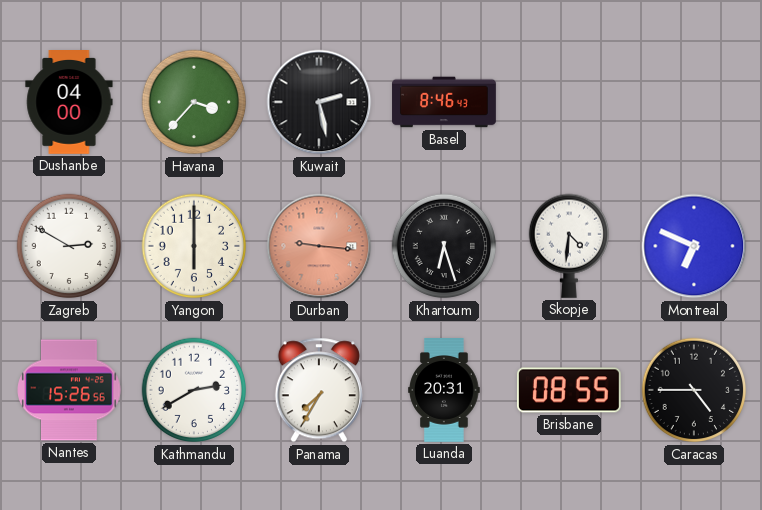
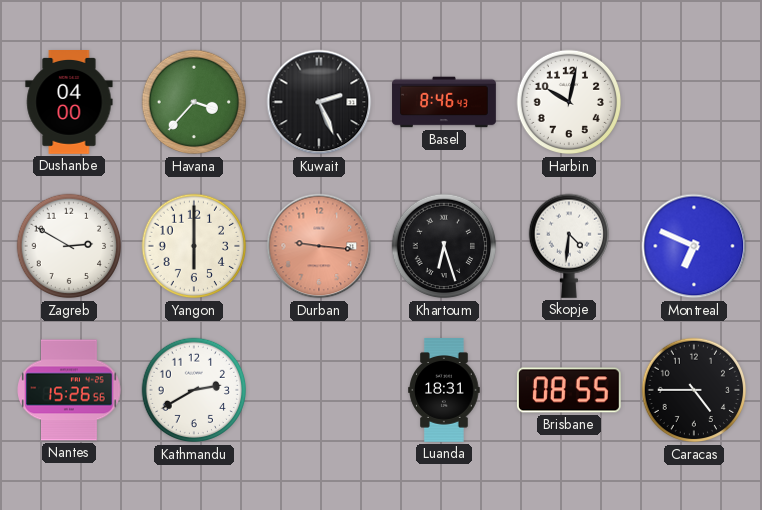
Kuwait: 2:28 -> 2:26 (319, 102)
Harbin: none -> 10:02 (569, 102)
Panama: 7:35 -> none (319, 390)
Luanda: 20:31 -> 18:31 (444, 391)
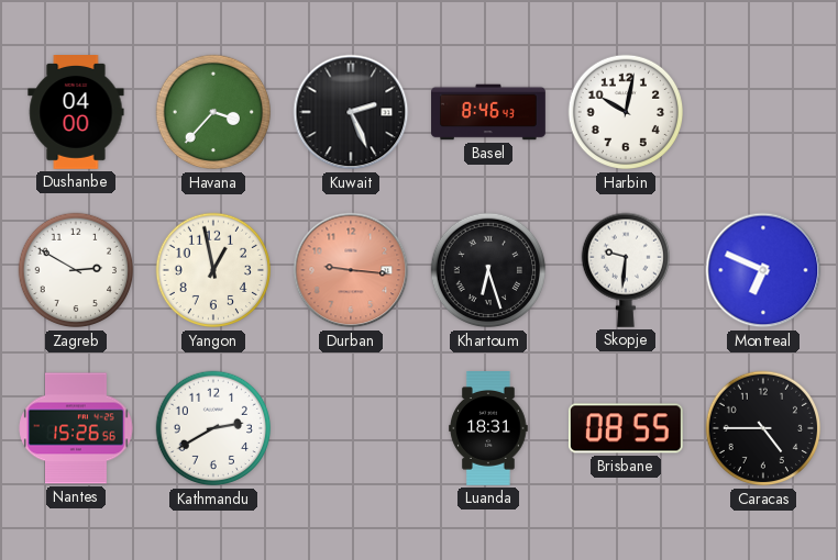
Yangon: 6:00 -> 12:58 (213, 270)
Skopje: 4:31 -> 9:31 (625, 270)
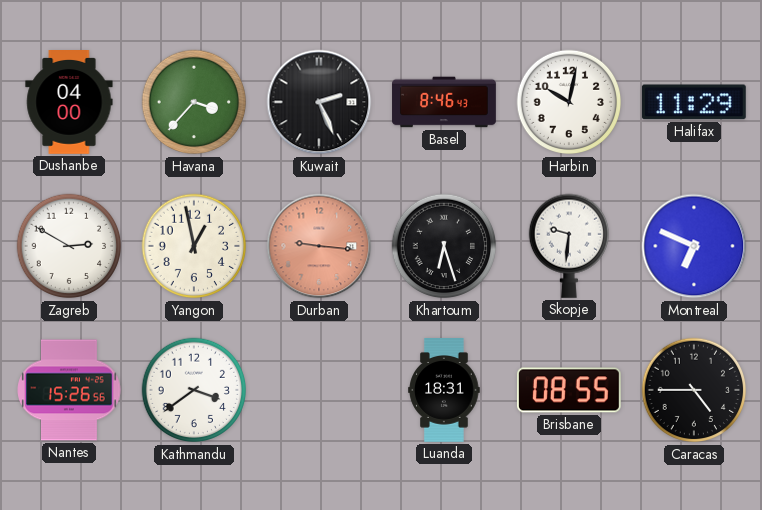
Halifax: none -> 11:29 (694, 102)
Kathmandu: 2:40 -> 3:39 (194, 390)
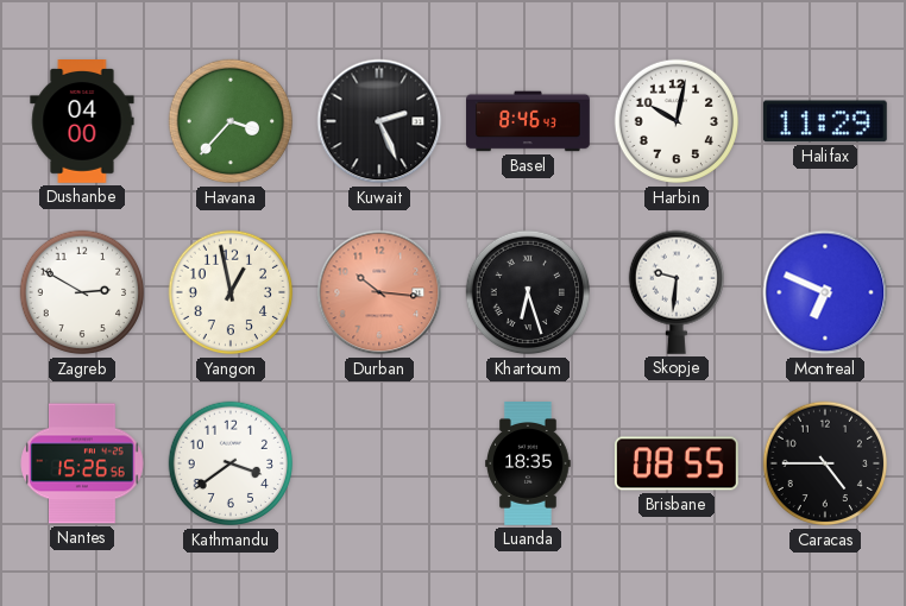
Durban: 9:16 -> 10:16 (379, 292)
Luanda: 18:31 -> 18:35 (528, 465)
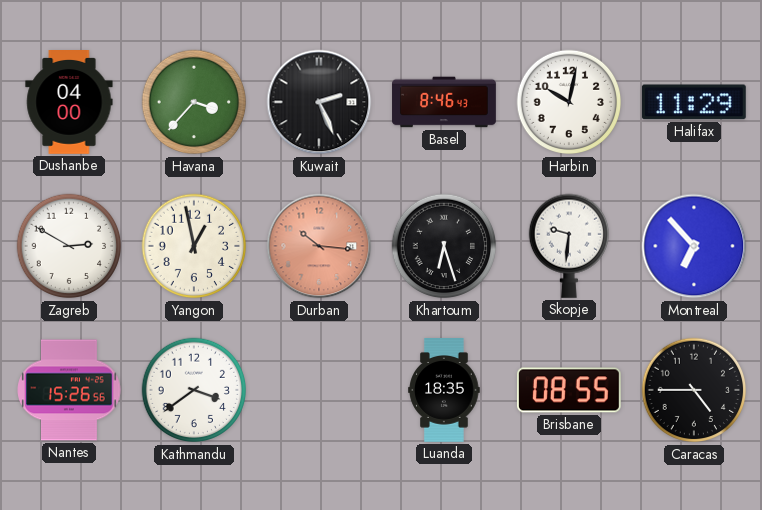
Montreal: 6:49 -> 6:53 (694, 246)
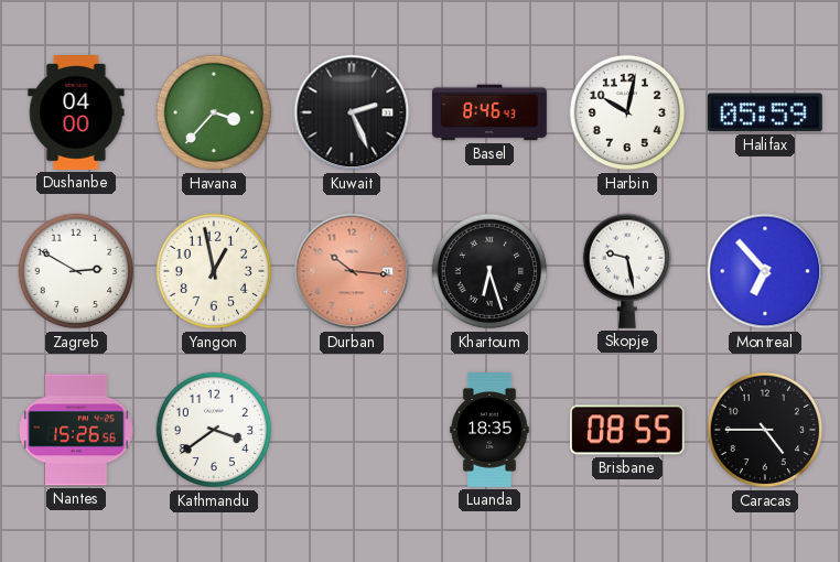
Halifax: 11:29 -> 05:59 (765, 112)
Skopje: 9:31 -> 9:28 (626, 271)
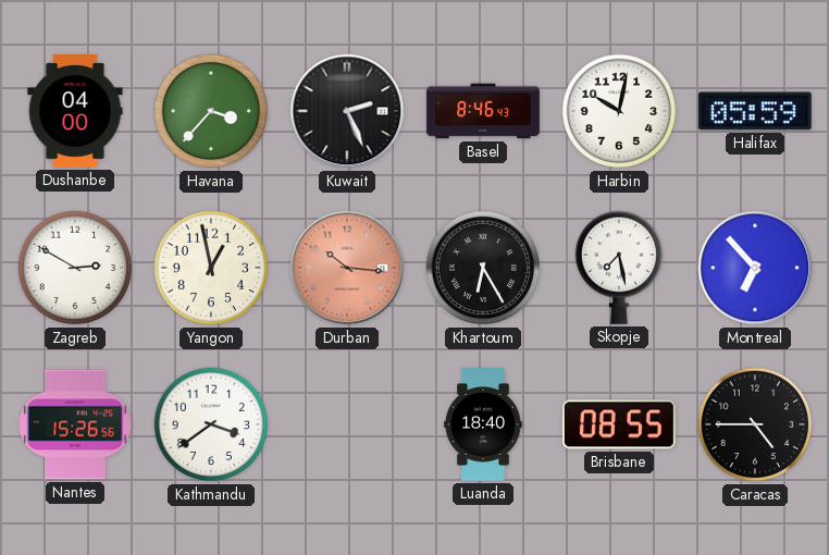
Khartoum: 6:27 -> 6:25 (483, 268)
Skopje: 9:28 -> 7:28 (618, 268)
Luanda: 18:35 -> 18:40 (483, 425)
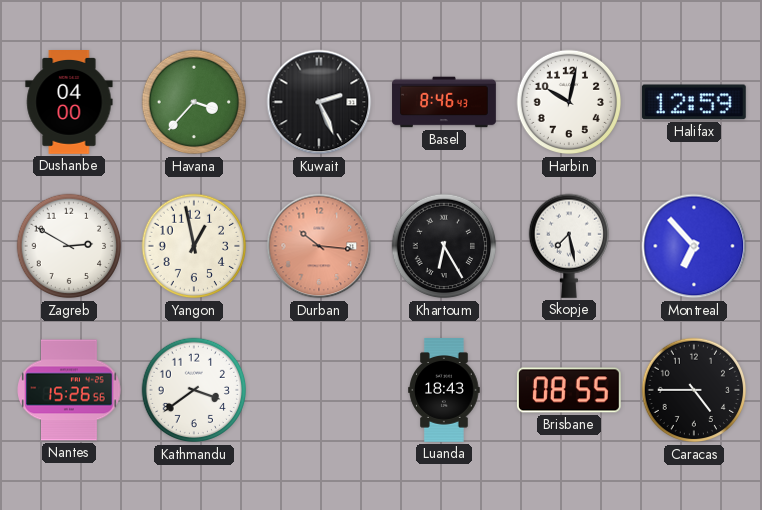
Halifax: 05:59 -> 12:59 (694, 102)
Luanda: 18:40 -> 18:43 (444, 391)
